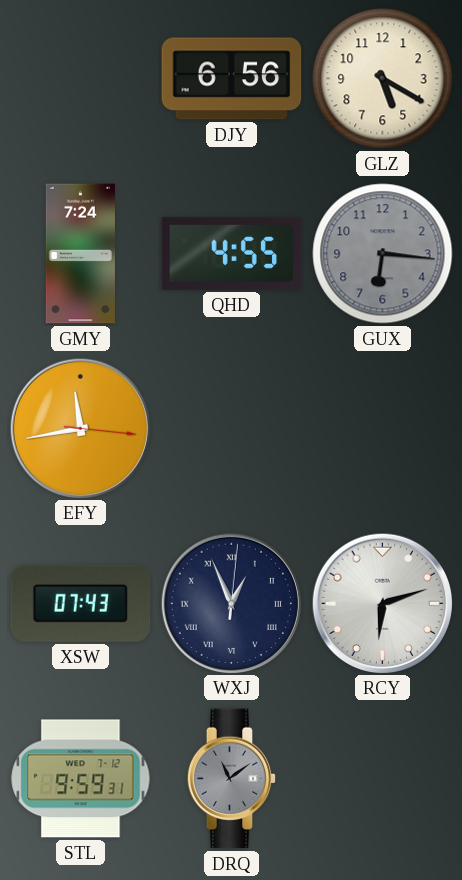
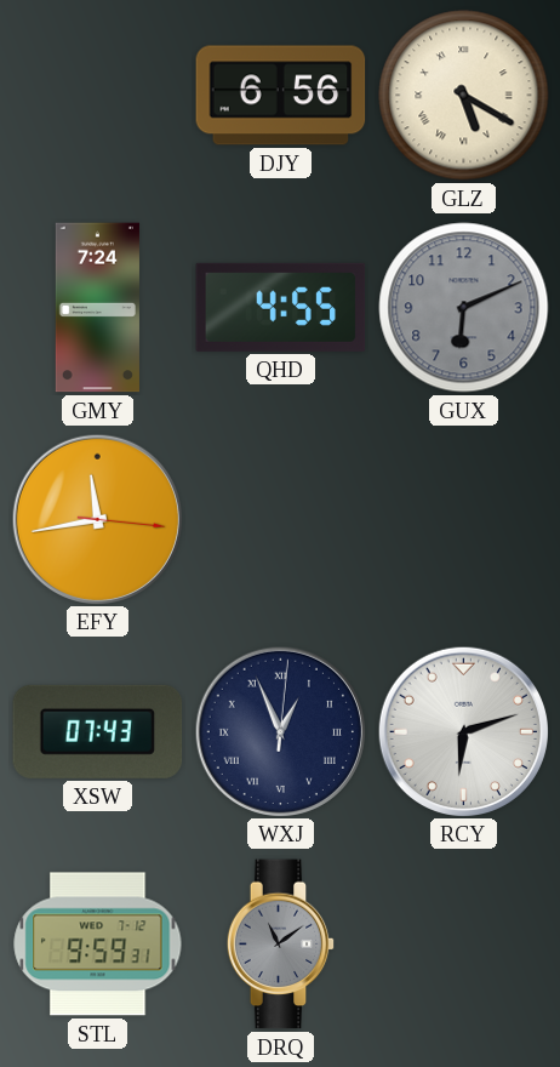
GLZ numerals: Arabic -> Roman (464, 96)
GUX: 6:16 -> 6:11 (464, 308)
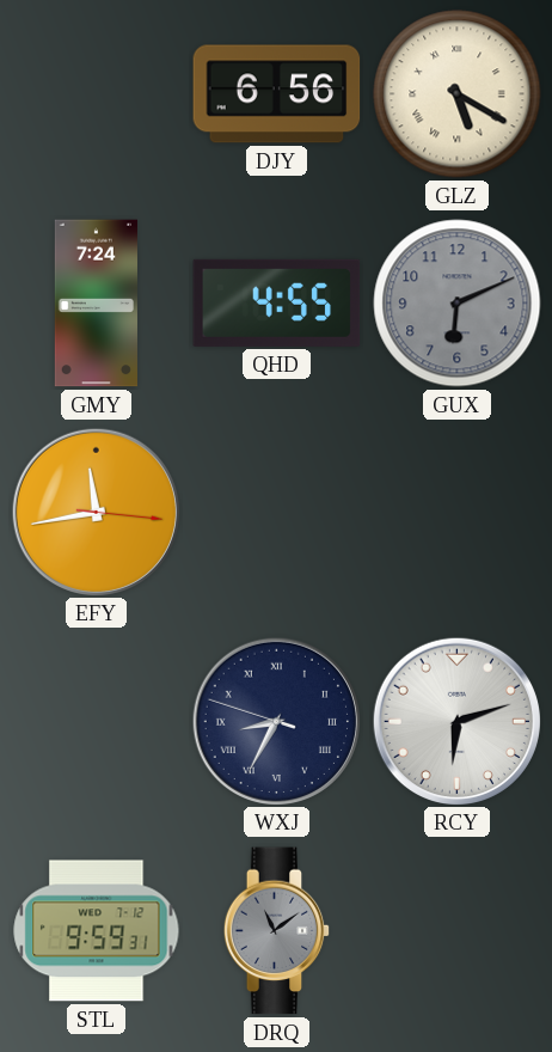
XSW: 07:43 -> none (98, 731)
WXJ: 12:56 -> 8:34 (276, 721)
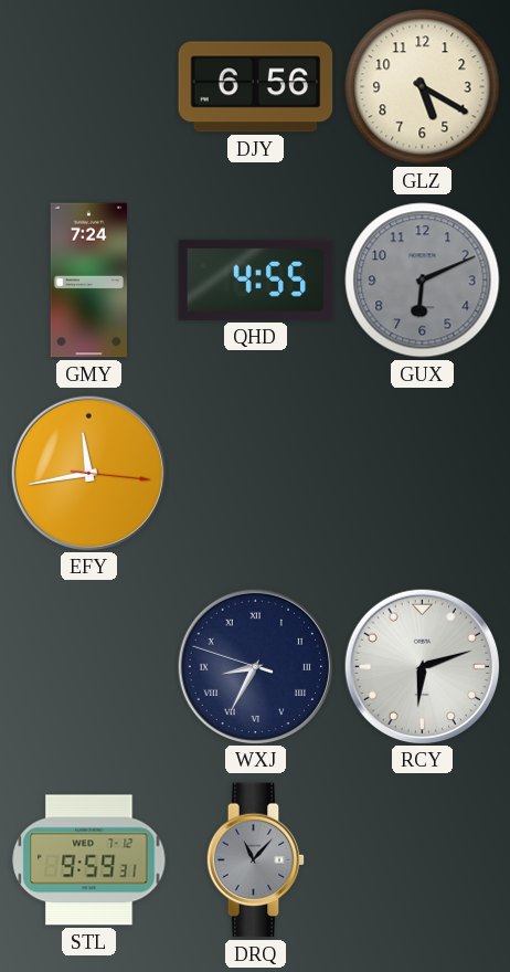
GLZ numerals: Roman -> Arabic (423, 87)
DRQ: 11:09 -> 11:07 (256, 860)
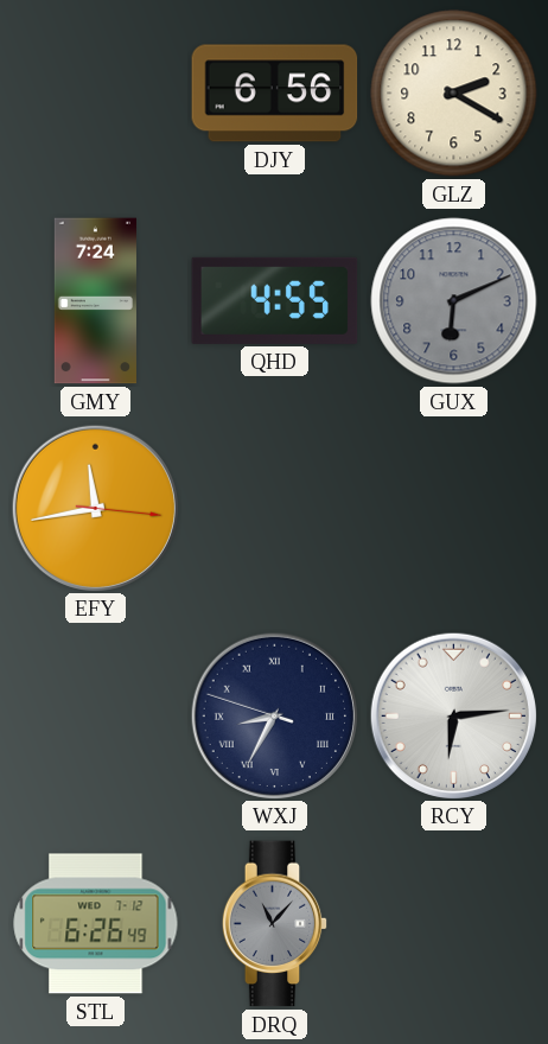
GLZ: 5:20 -> 2:20 (454, 94)
RCY: 6:12 -> 6:14 (453, 715)
STL: 9:59 -> 6:26 (96, 924)
